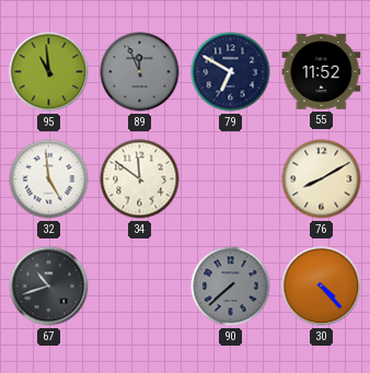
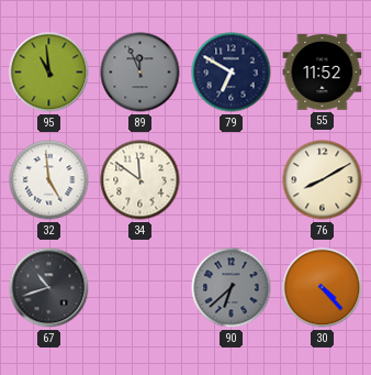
90: 7:38 -> 6:38 (232, 288)
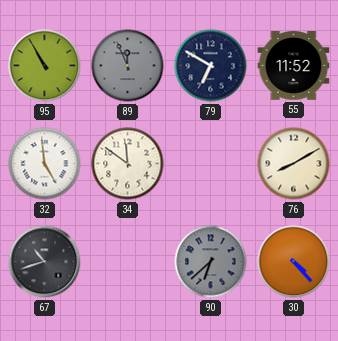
95: 10:59 -> 10:55 (45, 66)
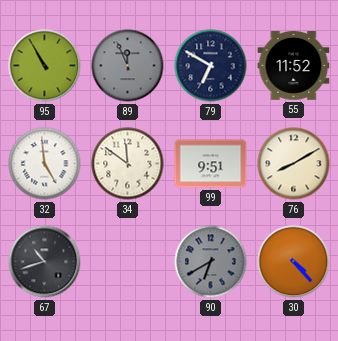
99: none -> 9:51 (211, 164)
90: 6:38 -> 6:40 (211, 262)
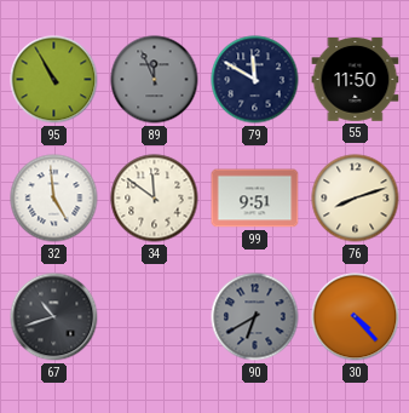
79: 6:50 -> 11:50 (255, 80)
55: 11:52 -> 11:50 (356, 80)
76: 8:10 -> 8:12 (356, 199)
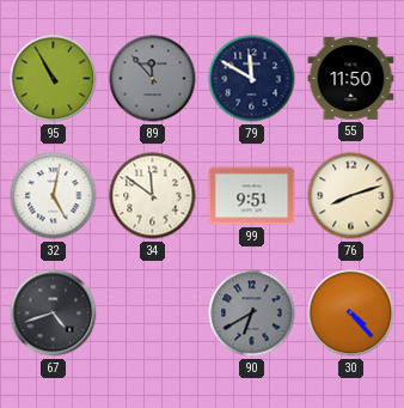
89: 11:56 -> 11:53 (153, 79)
32: 4:59 -> 5:02 (54, 196)
67: 10:42 -> 4:42 (54, 313)
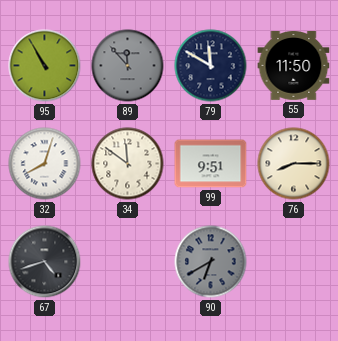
32: 5:02 -> 8:03 (45, 164)
76: 8:12 -> 8:15 (294, 164)
30: 4:23 -> none (351, 313)
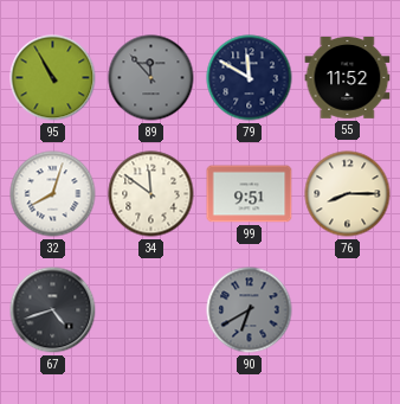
55: 11:50 -> 11:52 (348, 78)
